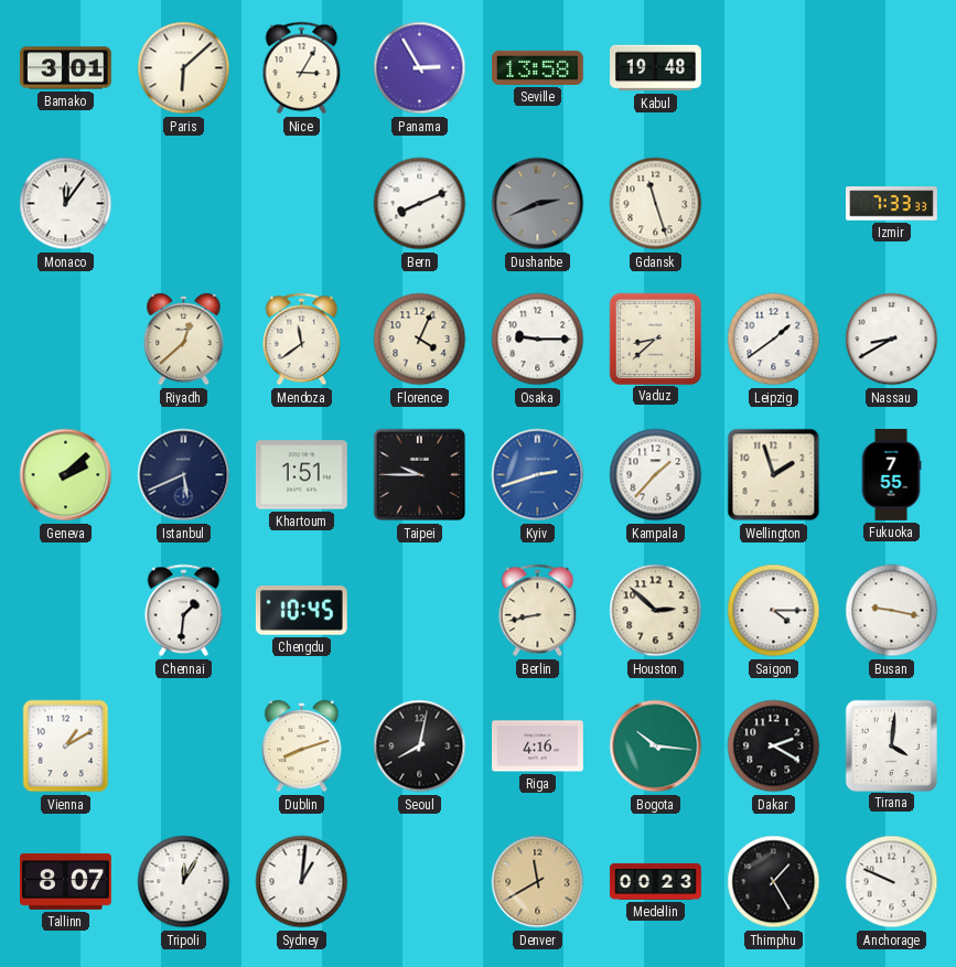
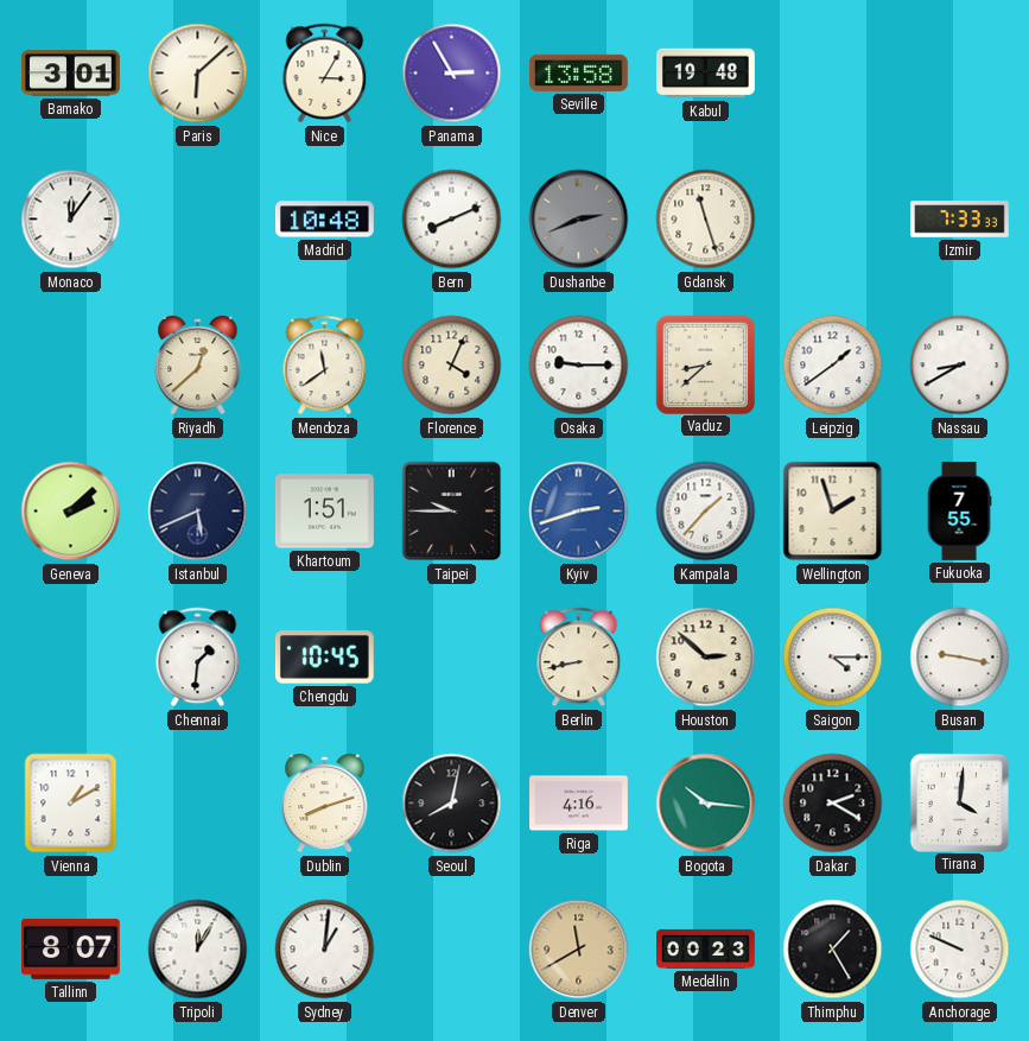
Madrid: none -> 10:48 (324, 220)
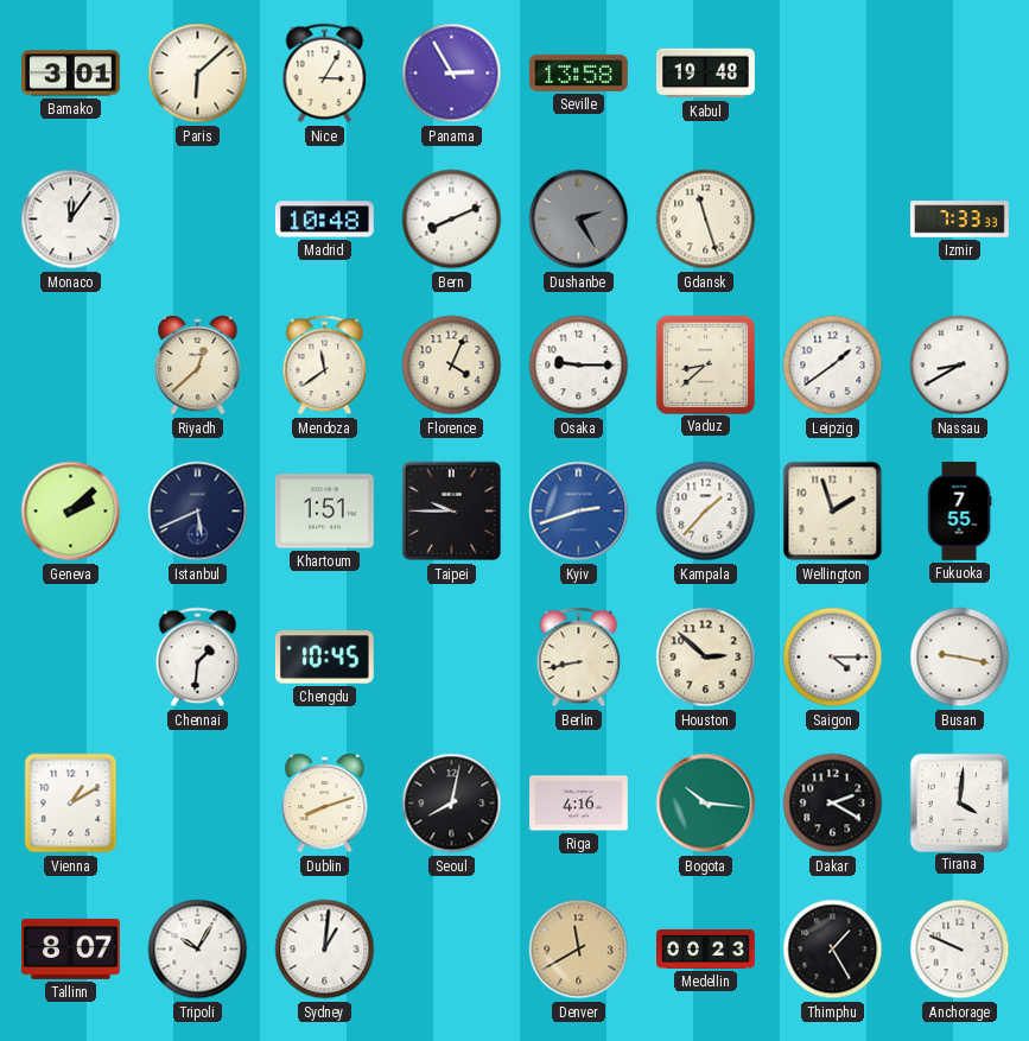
Dushanbe: 2:41 -> 2:25 (579, 220)
Tripoli: 12:05 -> 10:05 (198, 950)
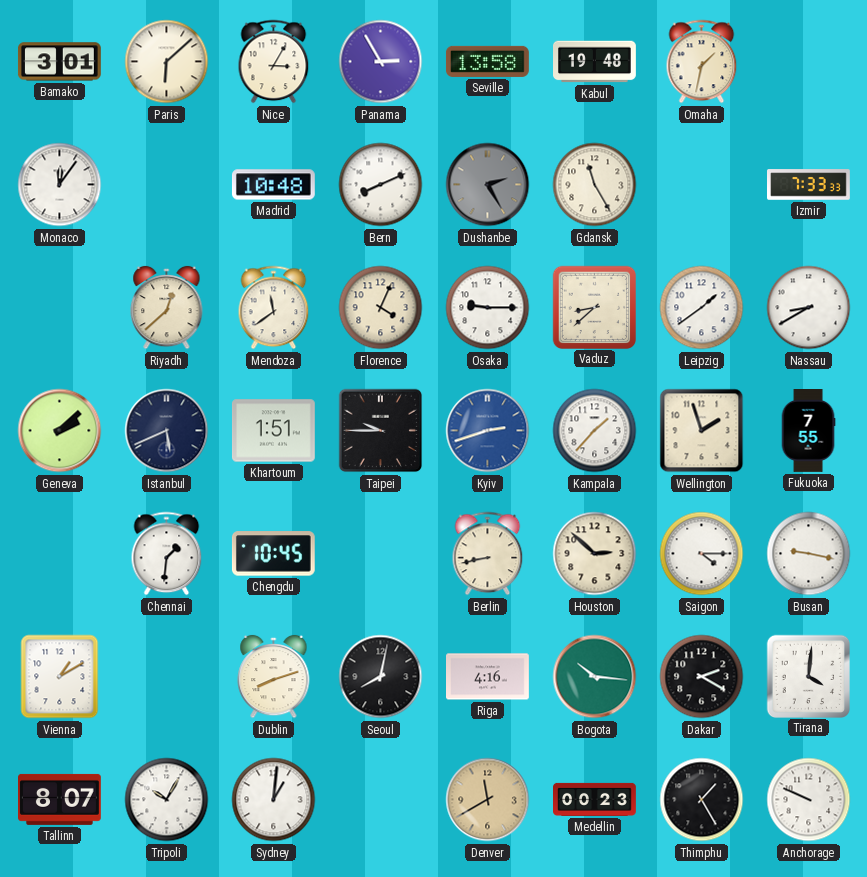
Omaha: none -> 1:32 (702, 62)
Gdansk: 11:27 -> 11:25 (595, 185)
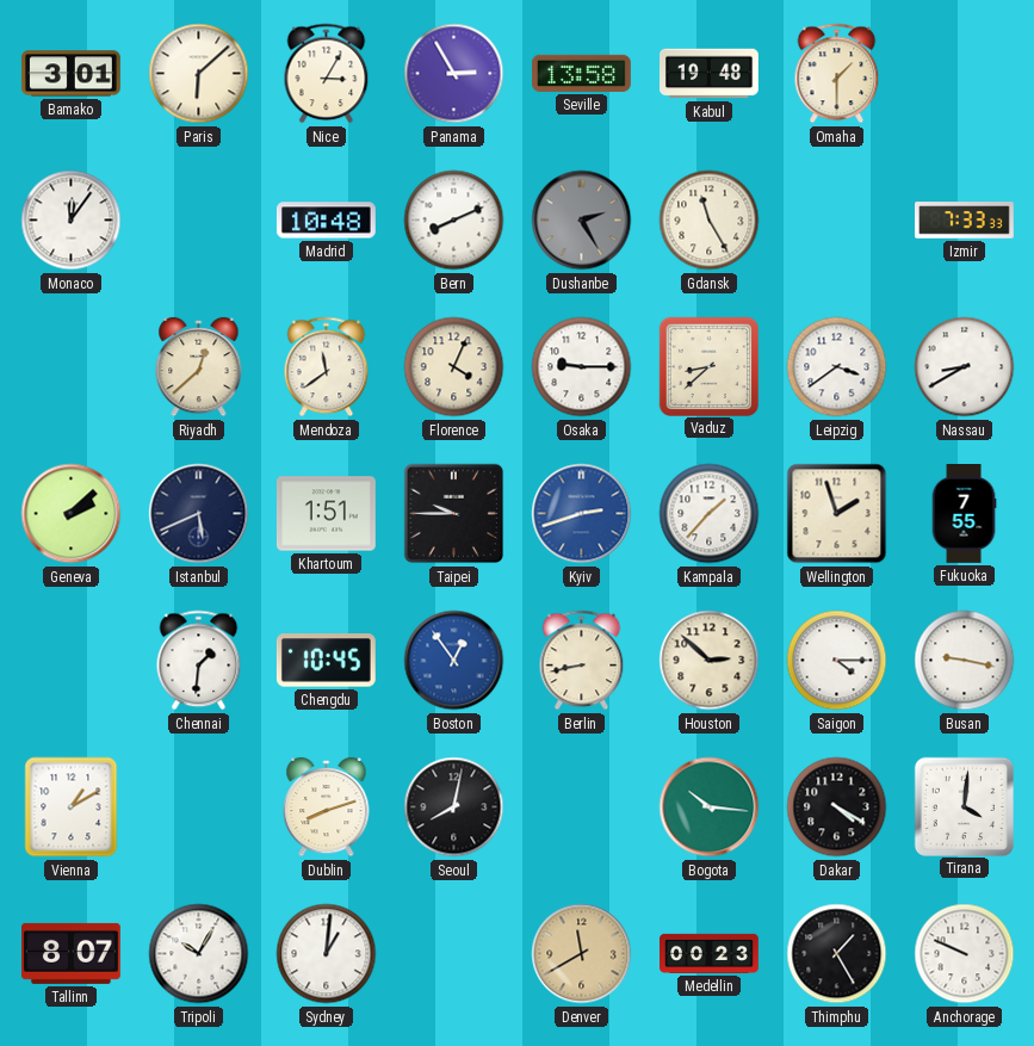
Omaha: 1:32 -> 1:30 (837, 74)
Leipzig: 1:39 -> 3:39 (837, 367)
Boston: none -> 12:54 (454, 661)
Riga: 4:16 -> none (488, 677)
Dakar: 2:20 -> 4:20 (837, 807)
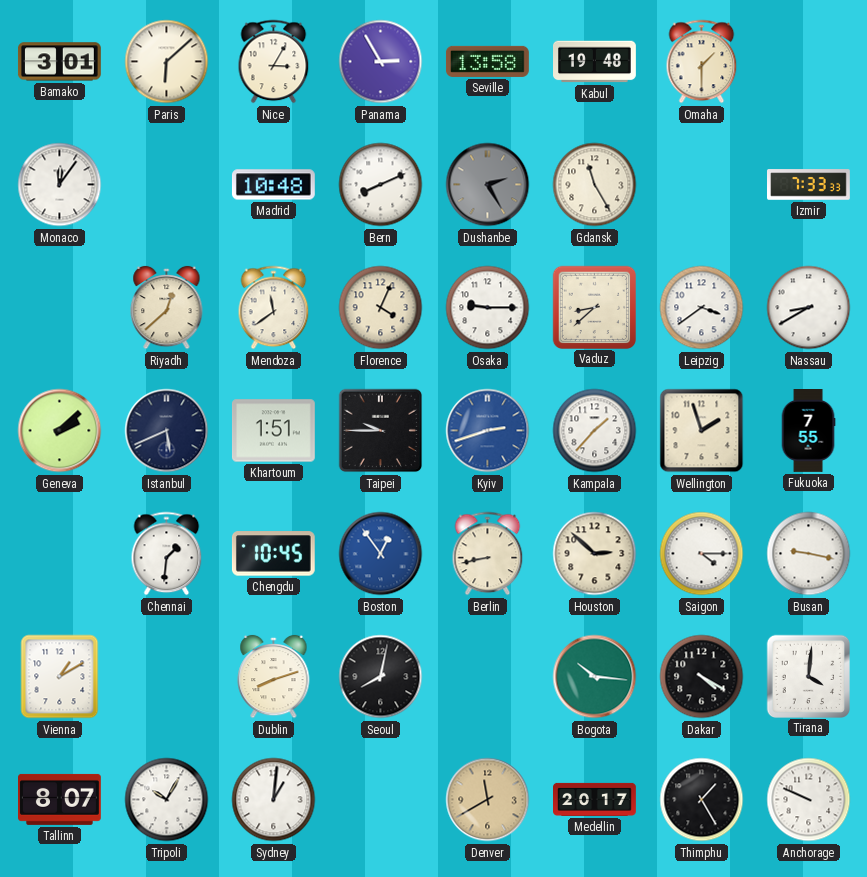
Medellin: 00:23 -> 20:17 (595, 799)
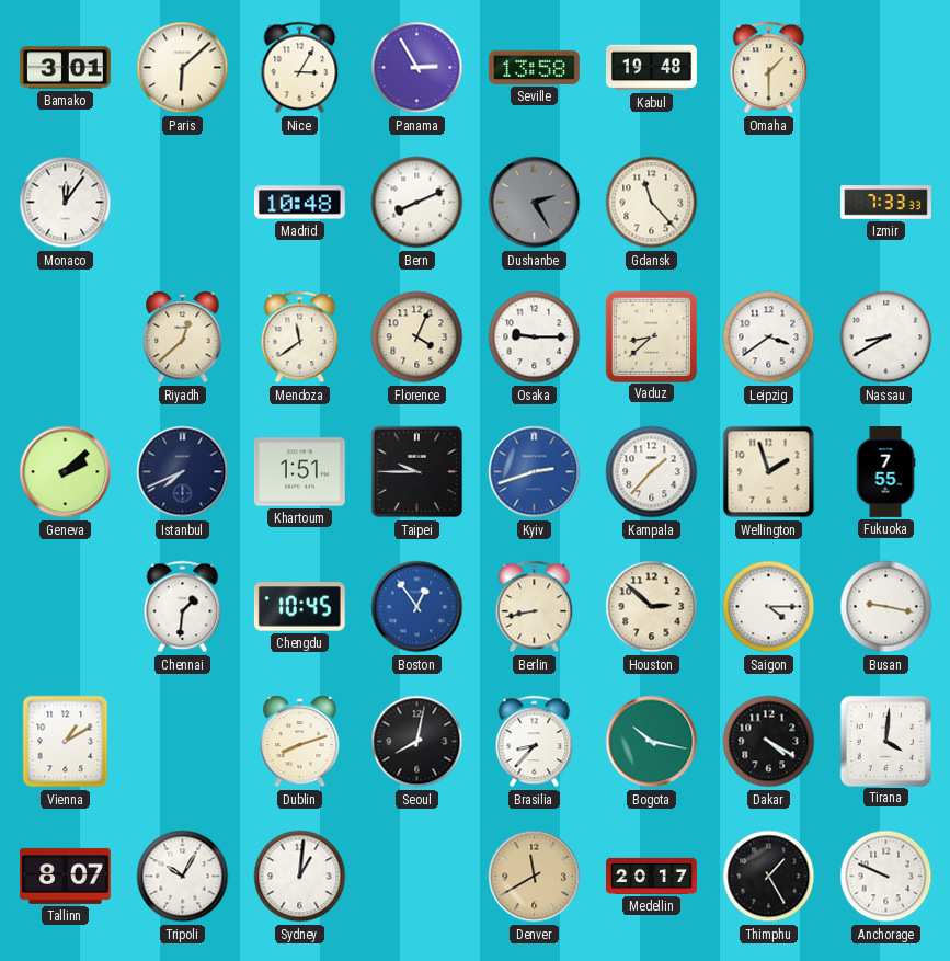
Gdansk: 11:25 -> 11:23 (652, 203)
Istanbul: 5:41 -> 7:41 (183, 472)
Brasilia: none -> 8:37 (535, 742)
Bogota: 10:16 -> 10:17 (652, 742)
